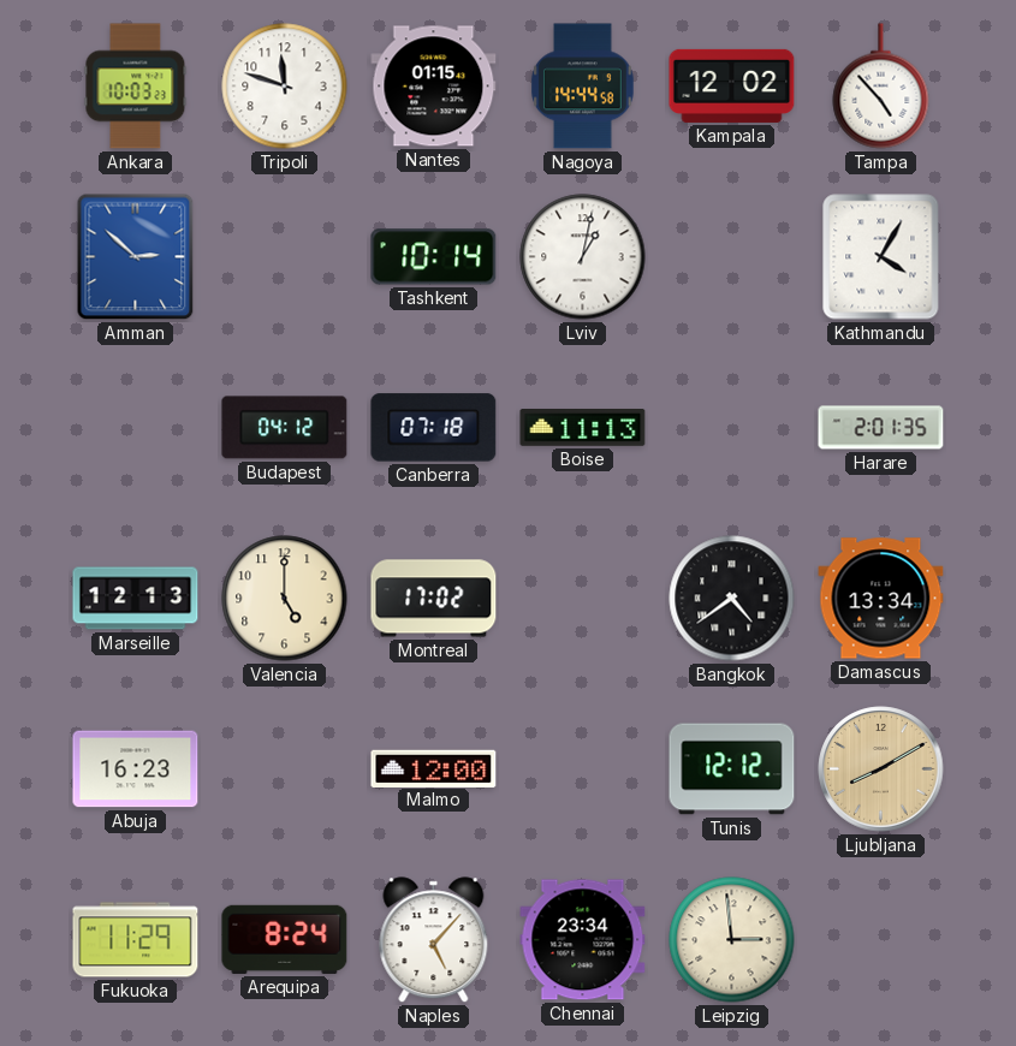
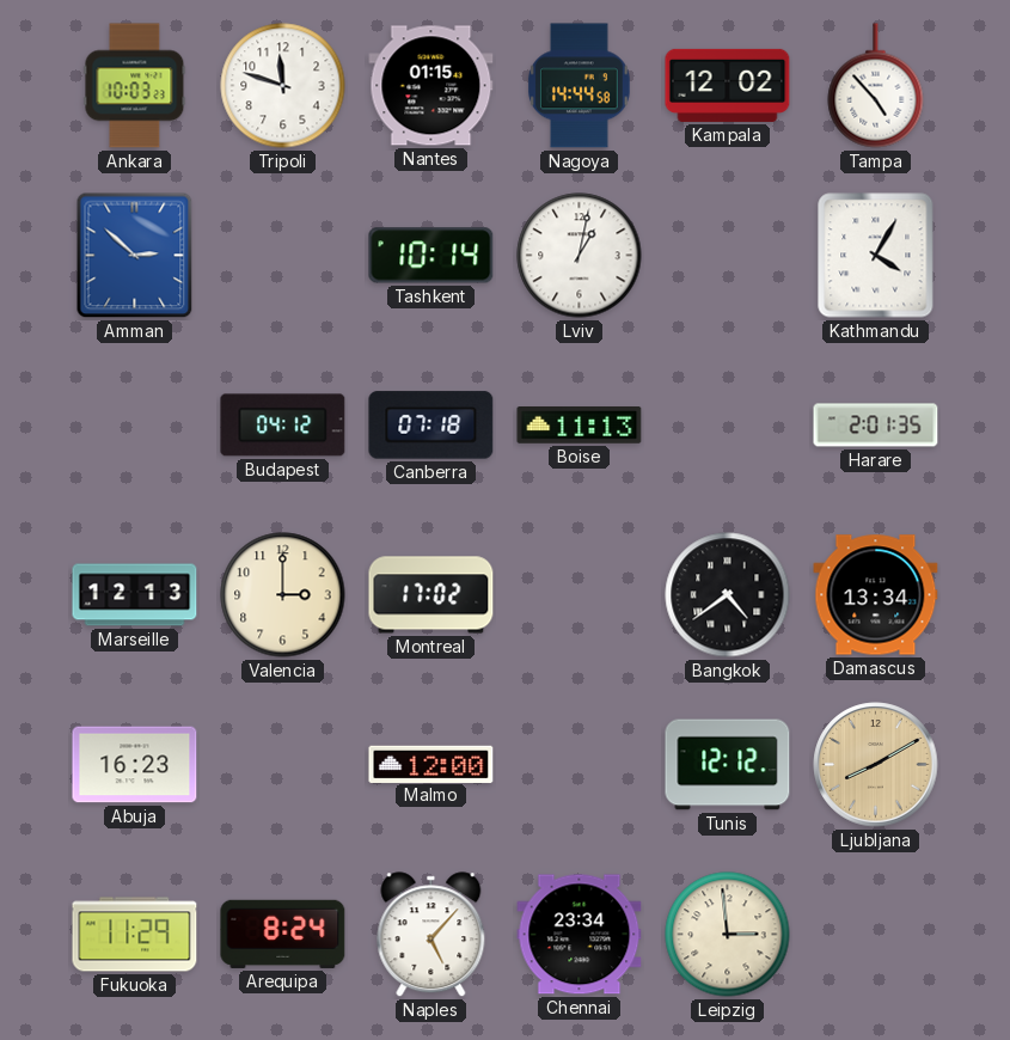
Valencia: 5:00 -> 3:00 (283, 595)
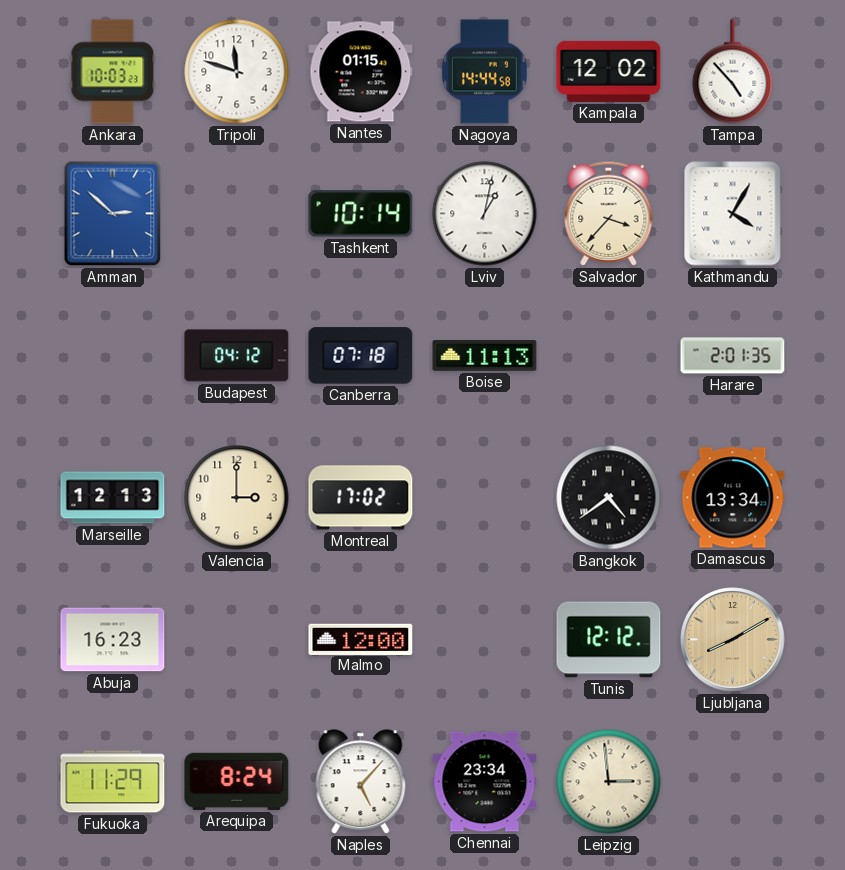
Salvador: none -> 3:37 (609, 213)
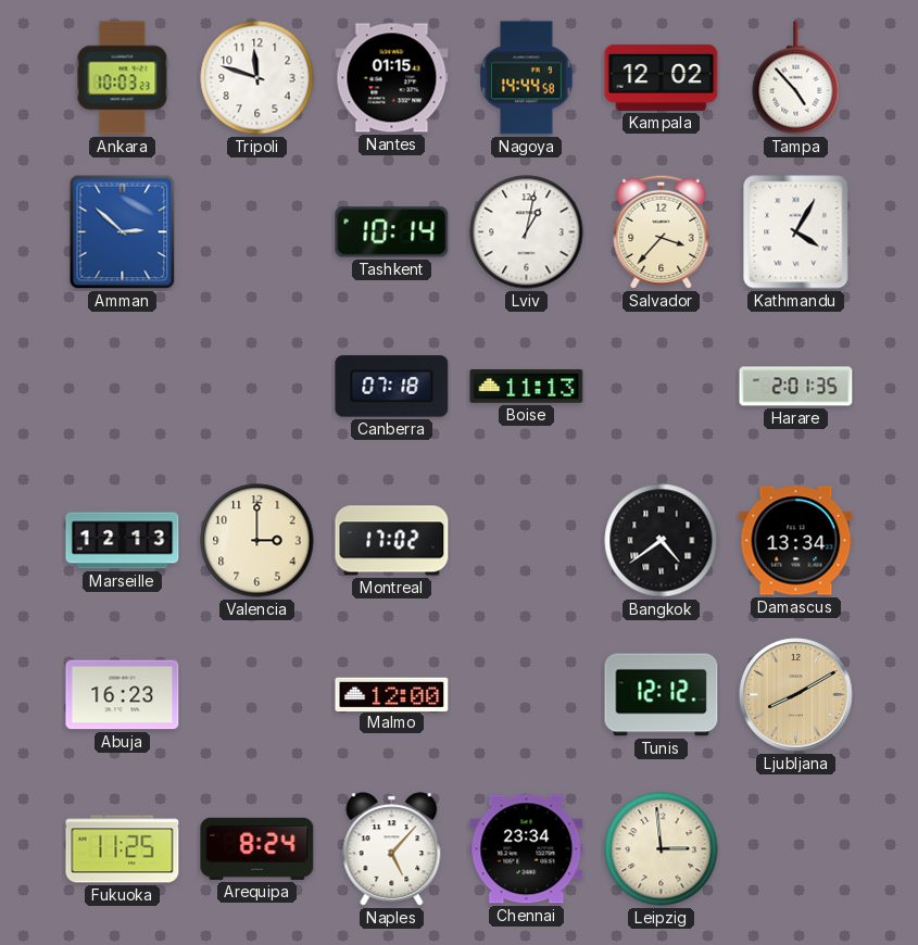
Budapest: 04:12 -> none (237, 356)
Fukuoka: 11:29 -> 11:25 (123, 849)
